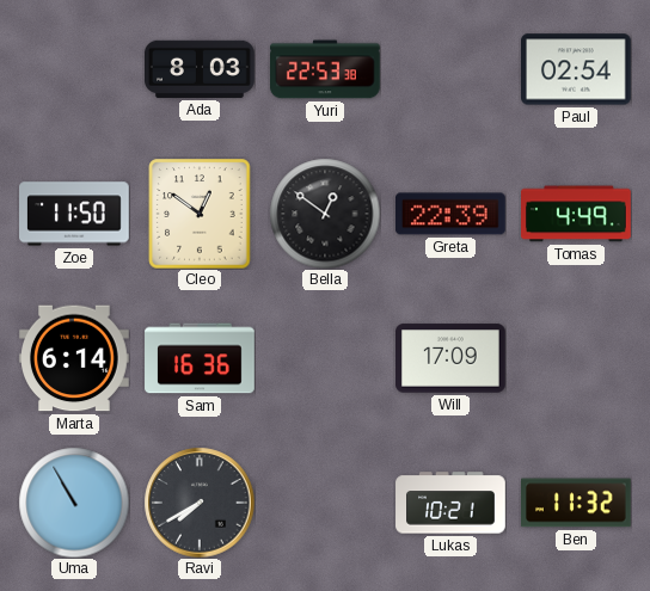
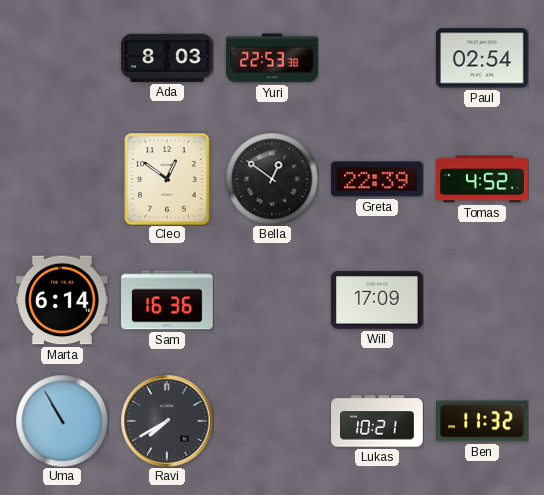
Zoe: 11:50 -> none (75, 214)
Tomas: 4:49 -> 4:52 (483, 179)
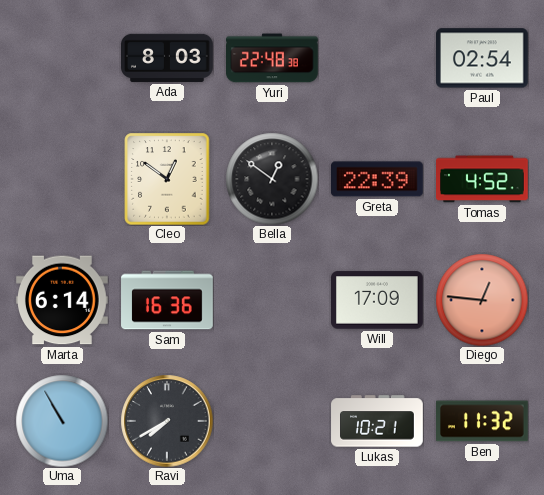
Yuri: 22:53 -> 22:48 (273, 58)
Diego: none -> 12:46 (482, 300)
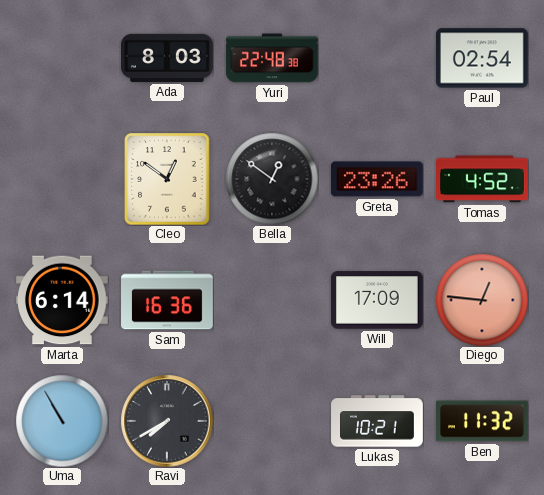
Greta: 22:39 -> 23:26 (378, 179)
